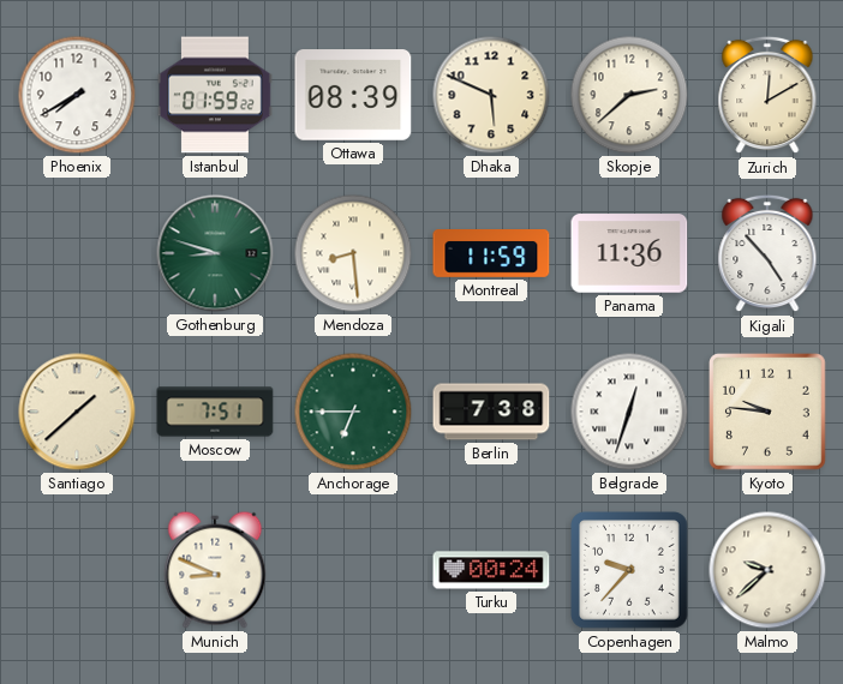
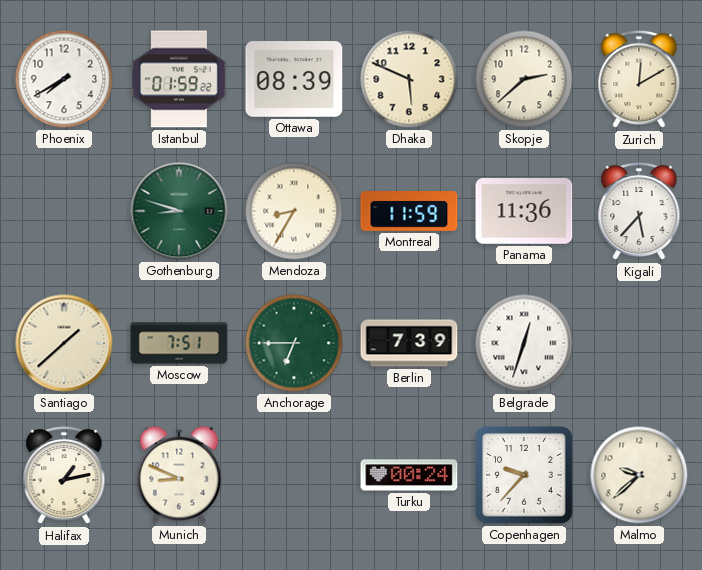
Mendoza: 8:29 -> 8:35 (294, 211)
Kigali: 4:53 -> 5:37 (639, 211)
Berlin: 7:38 -> 7:39 (409, 343)
Kyoto: 9:46 -> none (769, 413)
Halifax: none -> 1:13 (64, 475)
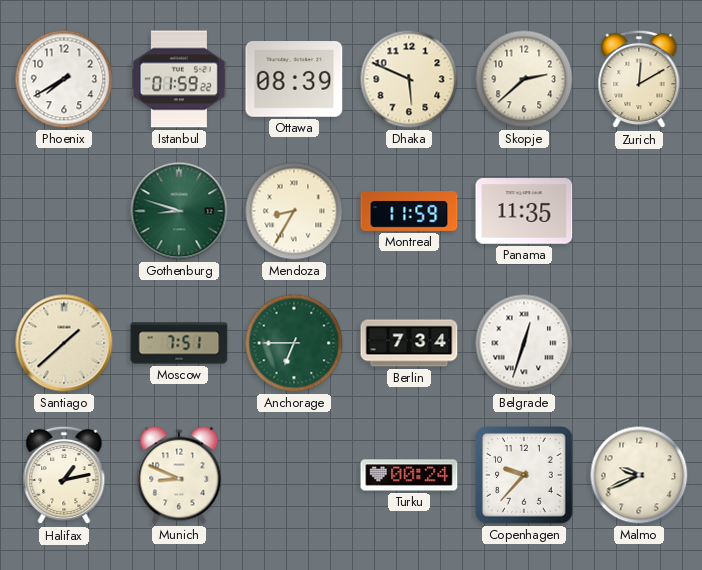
Panama: 11:36 -> 11:35 (524, 211)
Kigali: 5:37 -> none (639, 211)
Berlin: 7:39 -> 7:34 (409, 343)
Malmo: 9:38 -> 9:41 (639, 475)
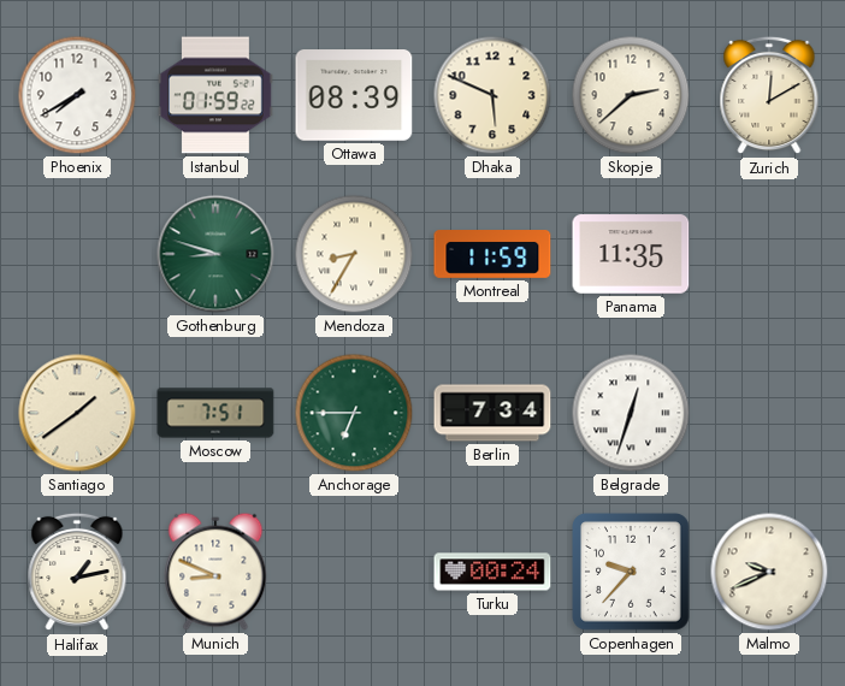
Santiago: 1:38 -> 1:39 (77, 413)
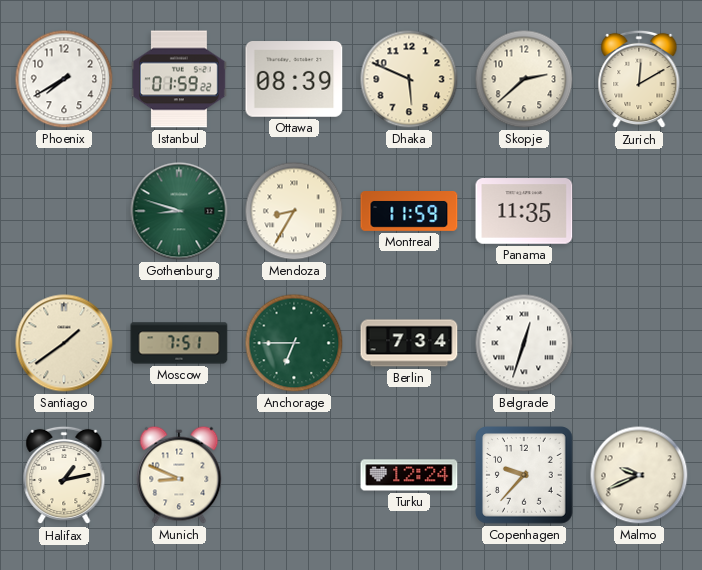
Turku: 00:24 -> 12:24 (409, 475)
